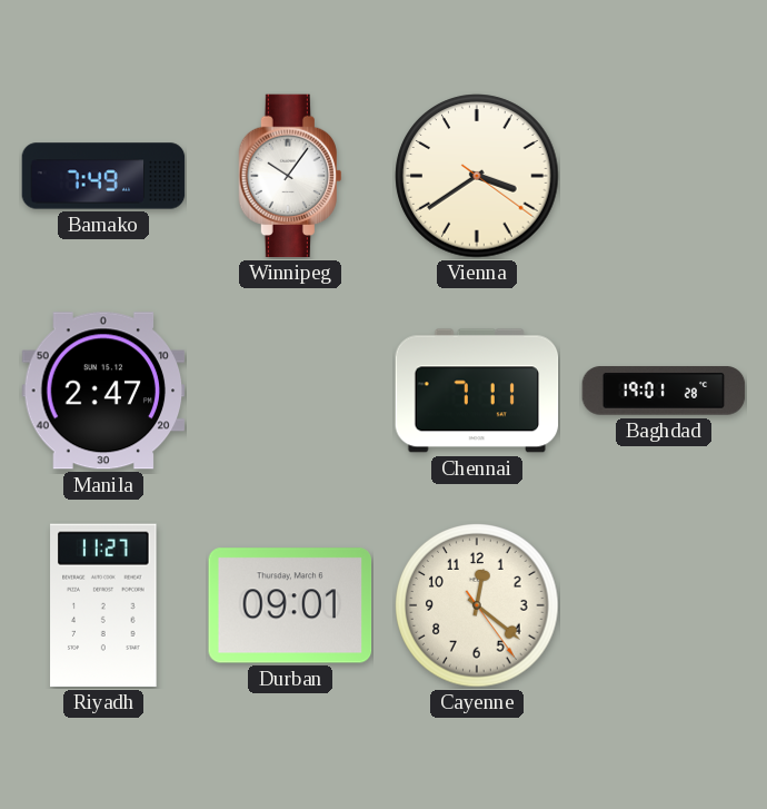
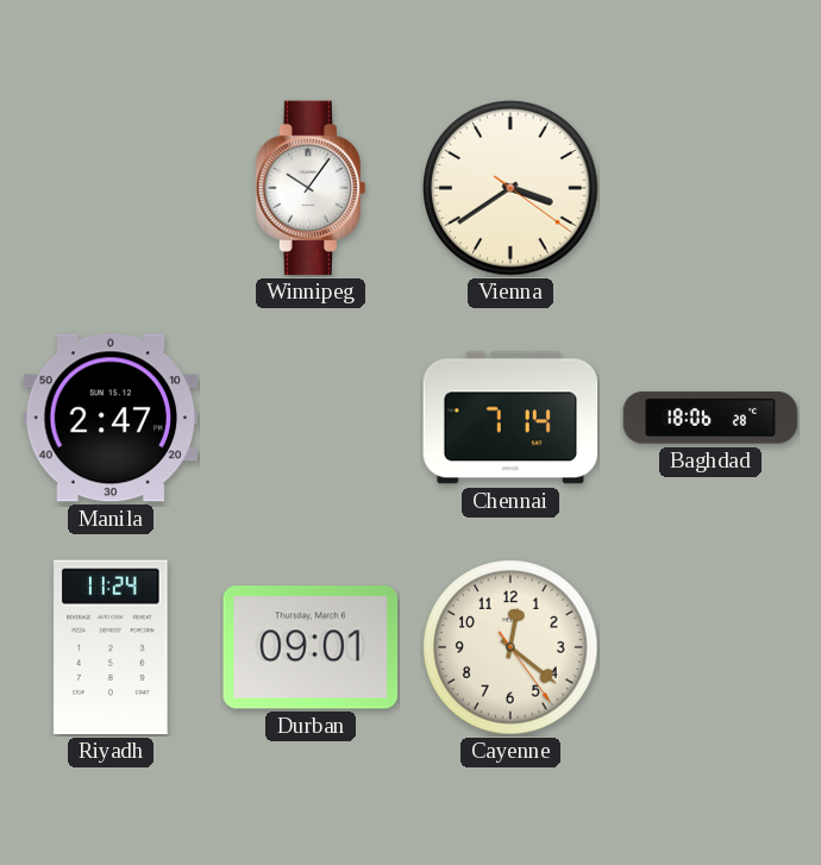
Bamako: 7:49 -> none (103, 176)
Chennai: 7:11 -> 7:14 (510, 418)
Baghdad: 19:01 -> 18:06 (710, 418)
Riyadh: 11:27 -> 11:24 (111, 647)
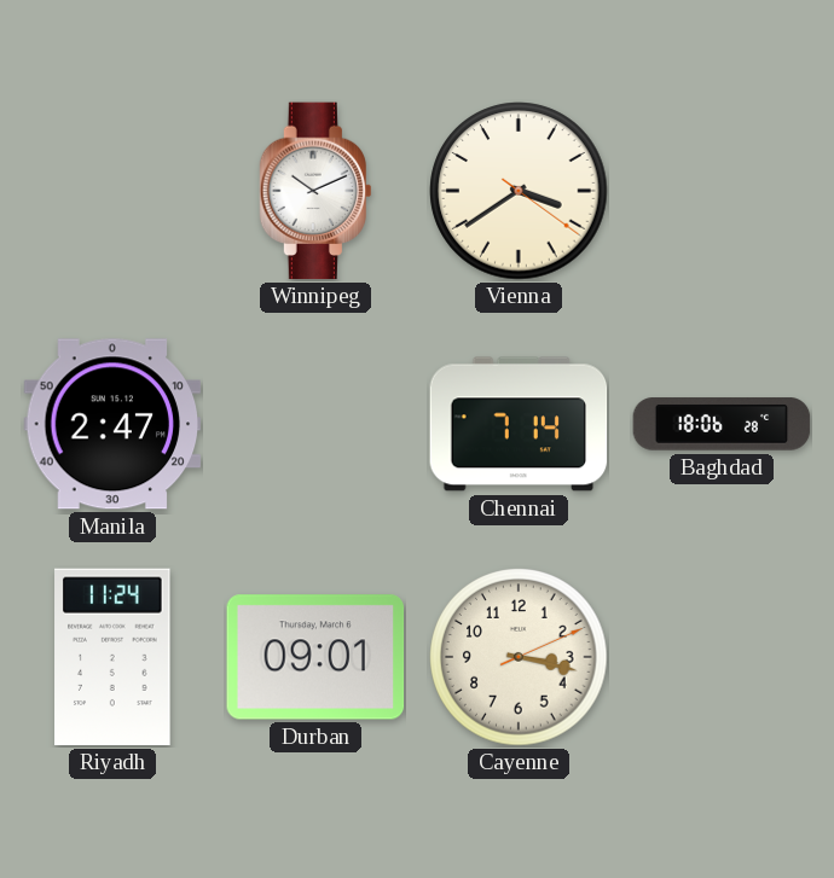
Winnipeg: 10:06 -> 10:11 (314, 191)
Cayenne: 12:21 -> 3:17 (519, 657)
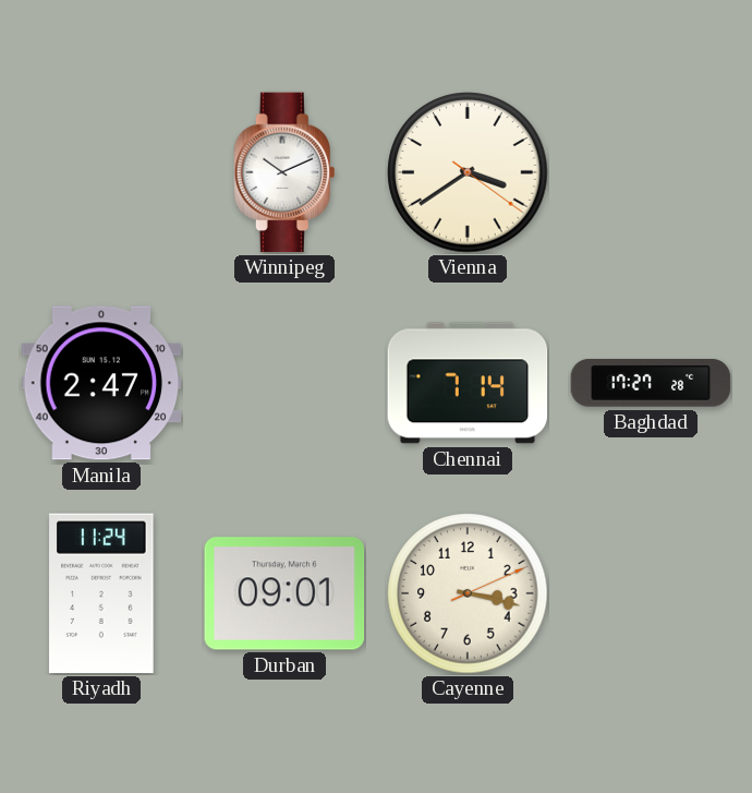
Baghdad: 18:06 -> 17:27 (651, 383)
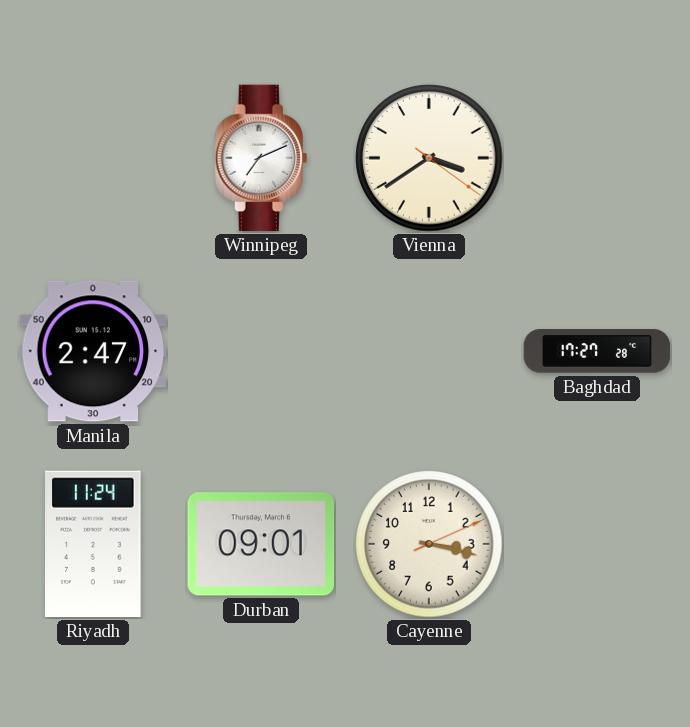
Winnipeg: 10:11 -> 7:11 (260, 158)
Chennai: 7:14 -> none (468, 383)
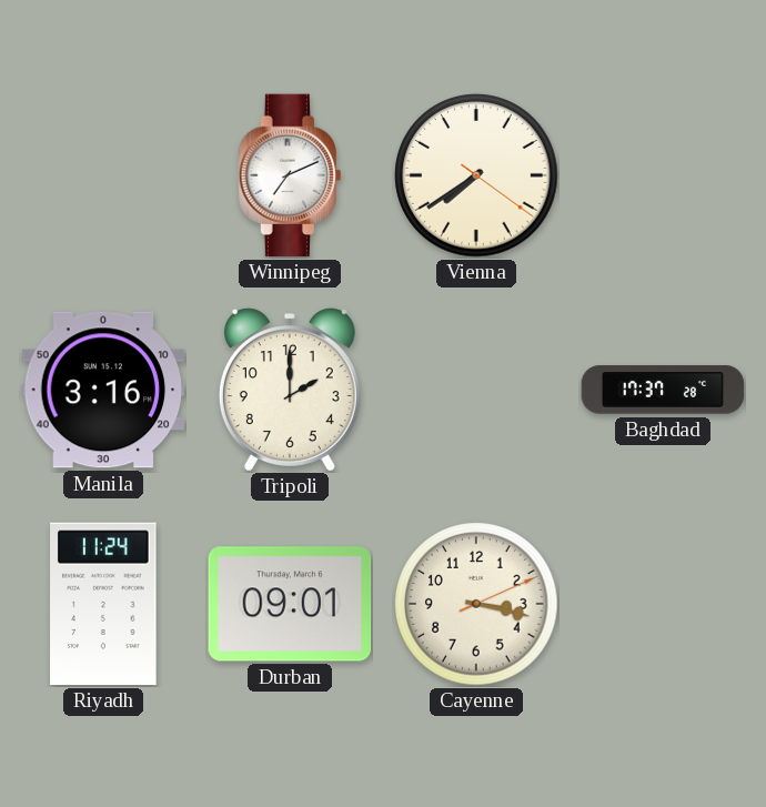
Vienna: 3:39 -> 7:39 (476, 175)
Manila: 2:47 -> 3:16 (103, 390)
Tripoli: none -> 2:00 (290, 390)
Baghdad: 17:27 -> 17:37 (663, 390)
